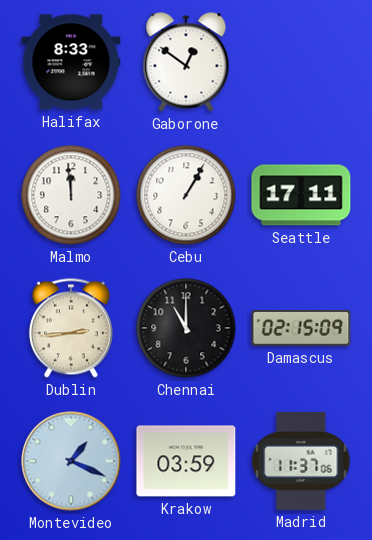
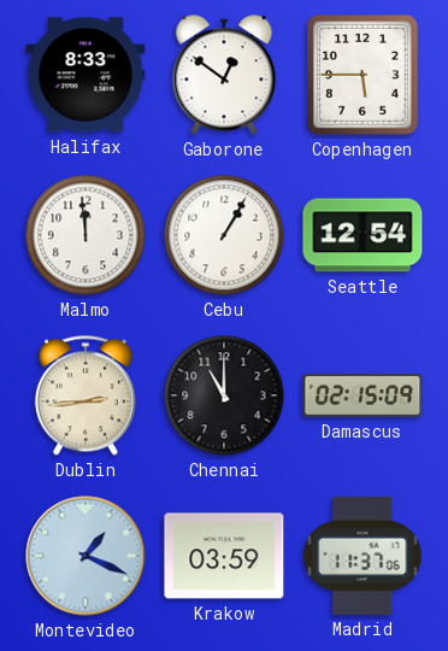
Copenhagen: none -> 5:45 (364, 76)
Seattle: 17:11 -> 12:54 (362, 235)
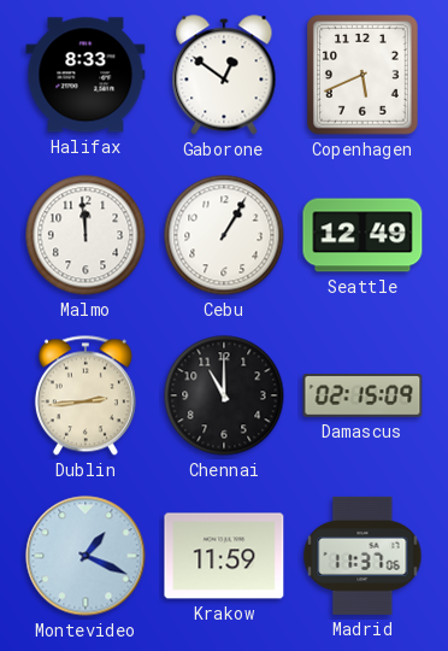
Copenhagen: 5:45 -> 5:41 (364, 76)
Seattle: 12:54 -> 12:49 (362, 235)
Krakow: 03:59 -> 11:59 (224, 556)
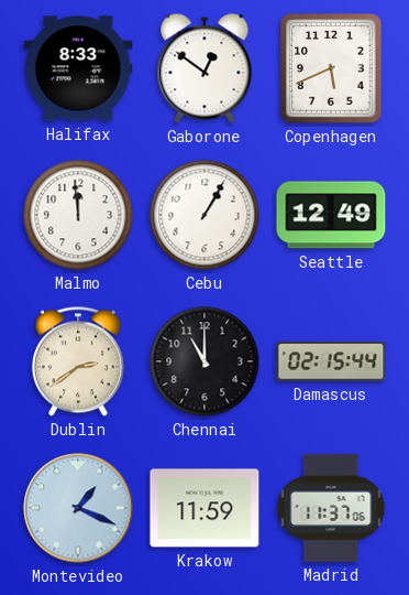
Dublin: 2:44 -> 2:39 (78, 361)
Damascus: 02:15:09 -> 02:15:44 (331, 361)
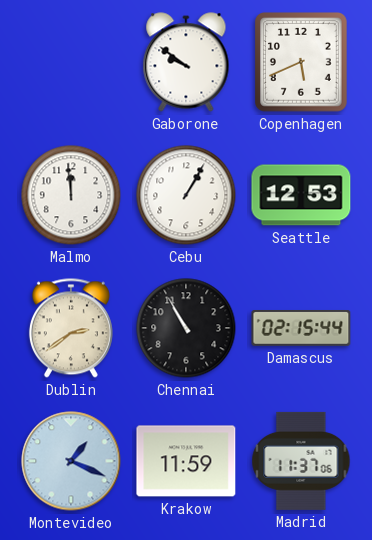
Halifax: 8:33 -> none (78, 68)
Gaborone: 12:51 -> 9:51 (186, 62)
Seattle: 12:49 -> 12:53 (301, 195)
Chennai: 11:00 -> 10:55 (186, 328)
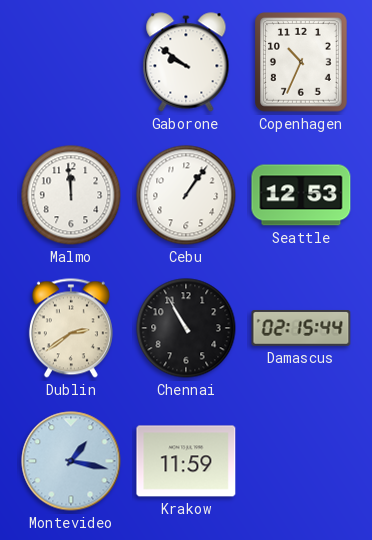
Copenhagen: 5:41 -> 10:34 (302, 63)
Cebu: 1:05 -> 1:06 (186, 195)
Montevideo: 1:19 -> 1:17 (71, 461)
Madrid: 11:37 -> none (301, 461)
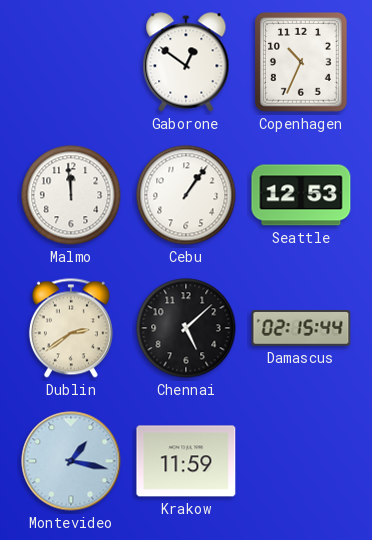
Gaborone: 9:51 -> 12:51 (186, 62)
Chennai: 10:55 -> 5:08 (186, 328)
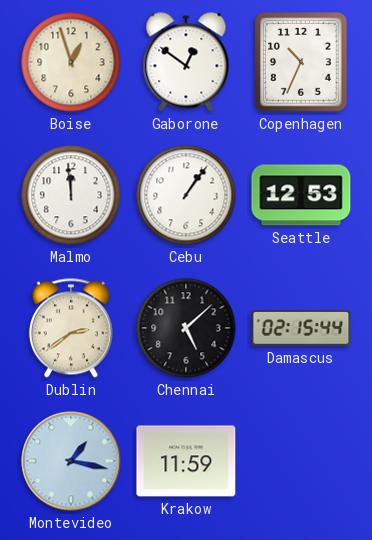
Boise: none -> 12:57 (71, 62)
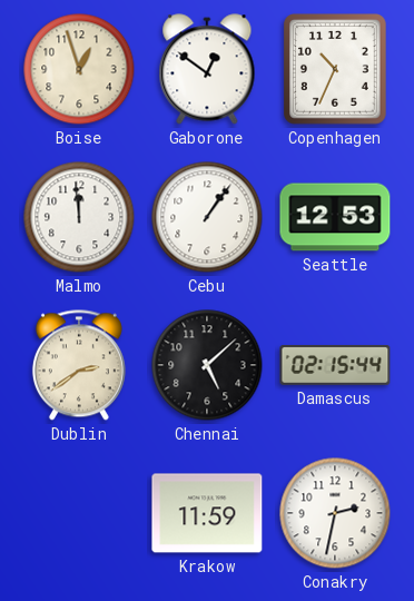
Montevideo: 1:17 -> none (71, 461)
Conakry: none -> 2:32 (335, 513)
